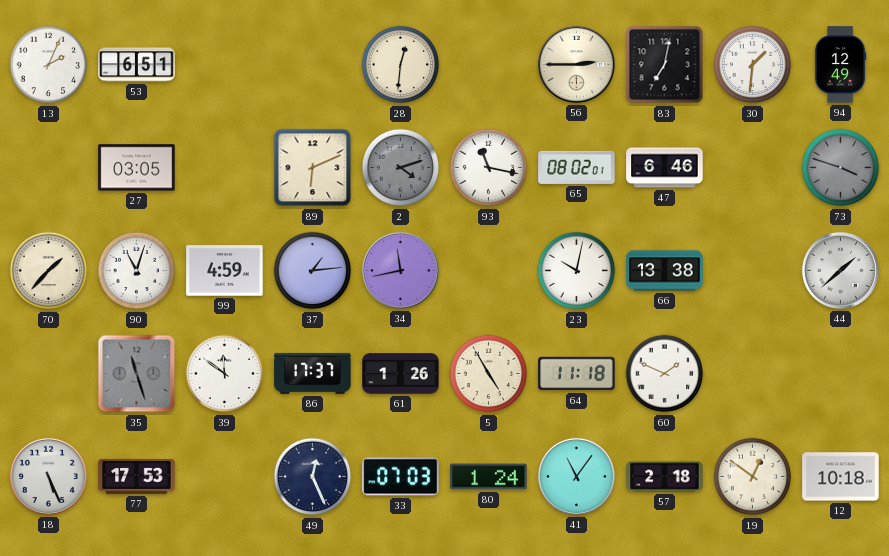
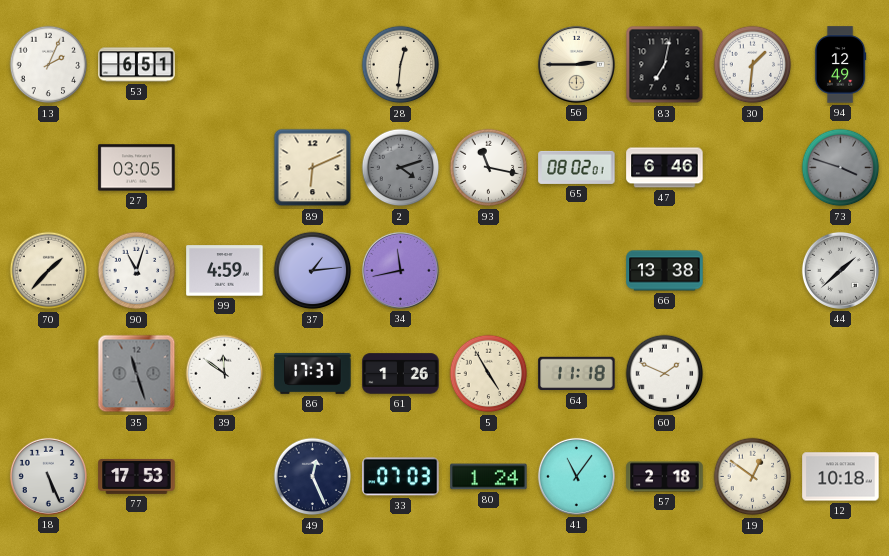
23: 10:02 -> none (577, 271)
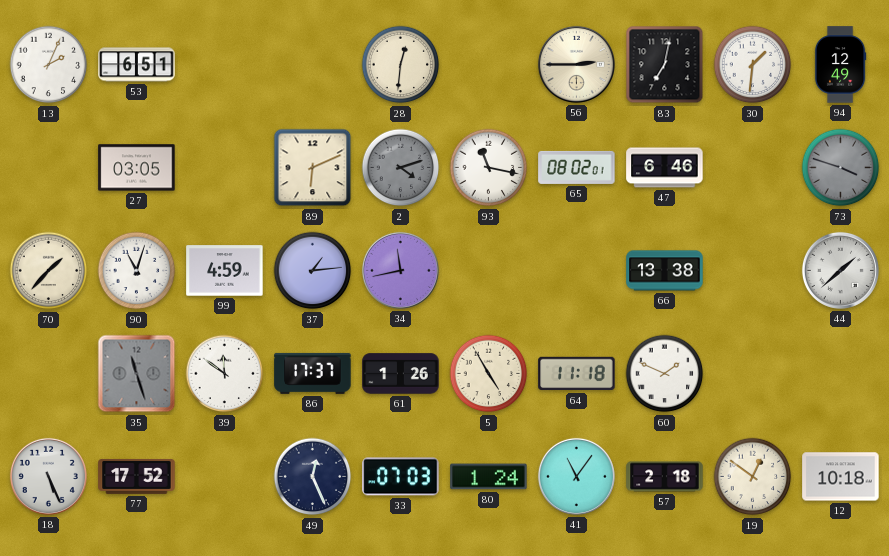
77: 17:53 -> 17:52 (137, 476)
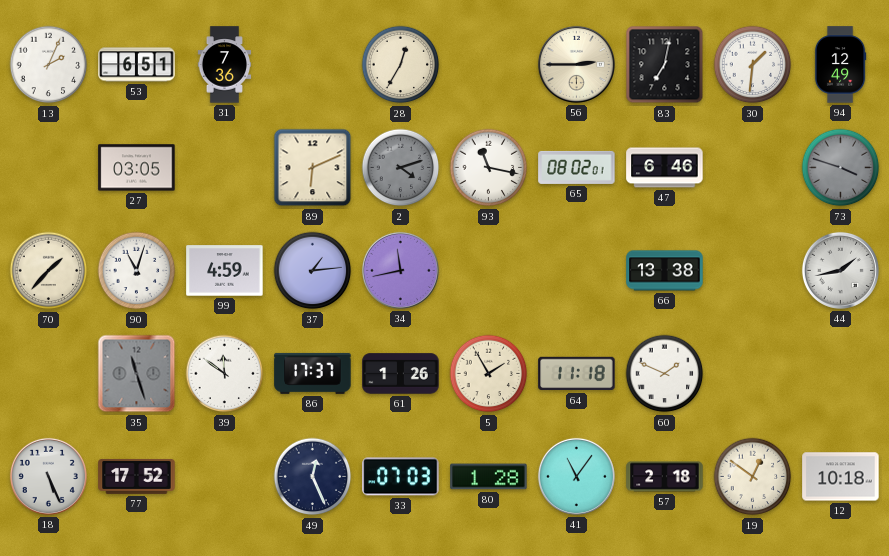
31: none -> 7:36 (225, 65)
28: 12:31 -> 12:35 (401, 65)
44: 1:38 -> 1:43 (840, 270)
5: 4:55 -> 1:55 (489, 374)
80: 1:24 -> 1:28 (489, 477)
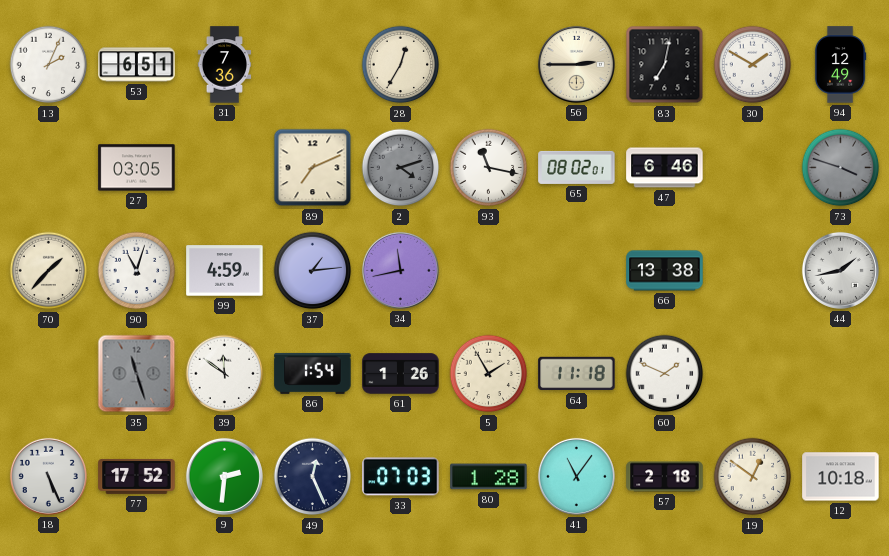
30: 1:31 -> 1:50 (753, 65)
89: 6:11 -> 7:11 (313, 168)
86: 17:37 -> 1:54 (313, 373)
9: none -> 2:31 (224, 476)
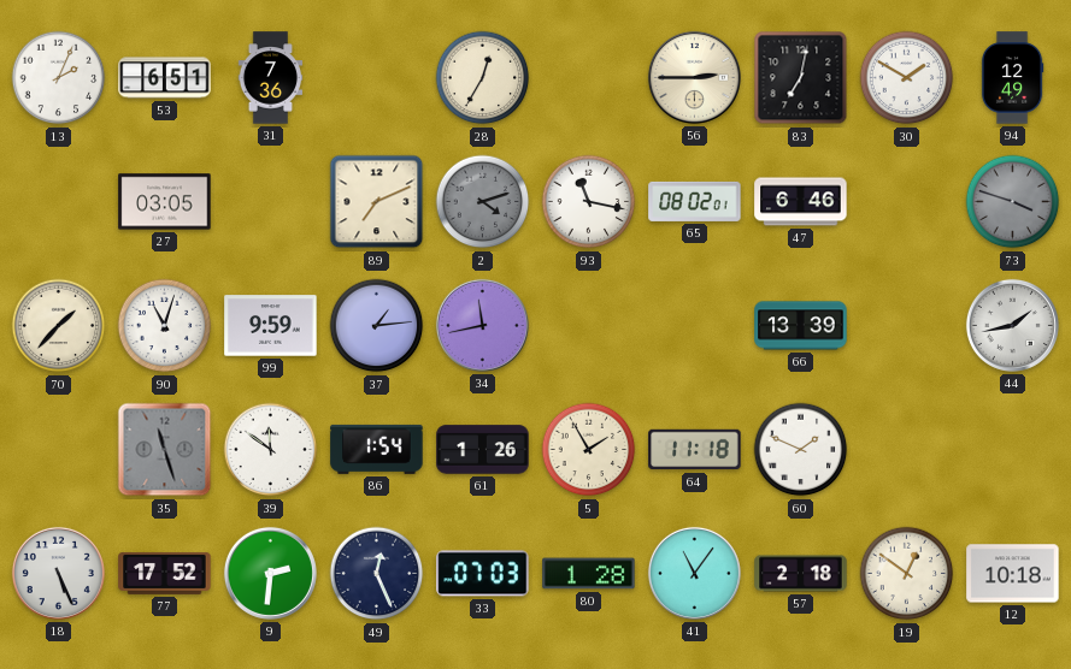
99: 4:59 -> 9:59 (271, 326)
66: 13:38 -> 13:39 (801, 326)
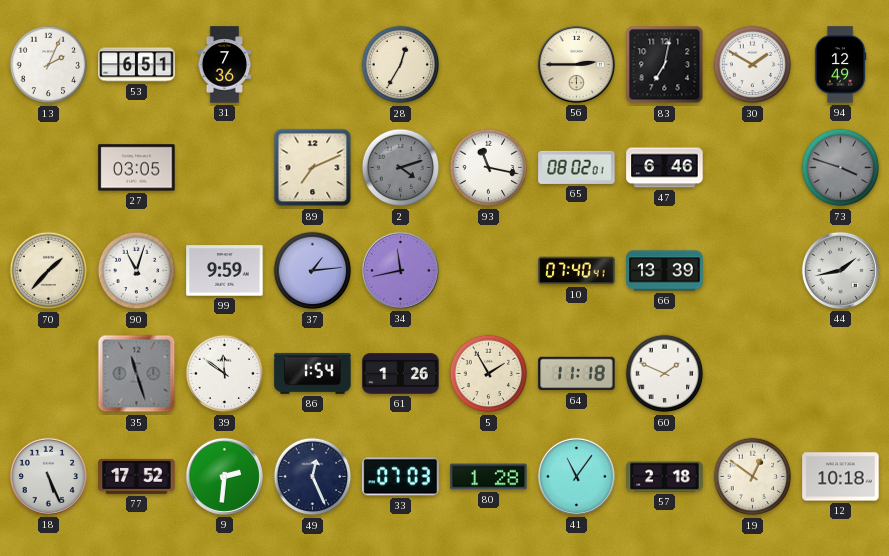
10: none -> 07:40 (577, 271)
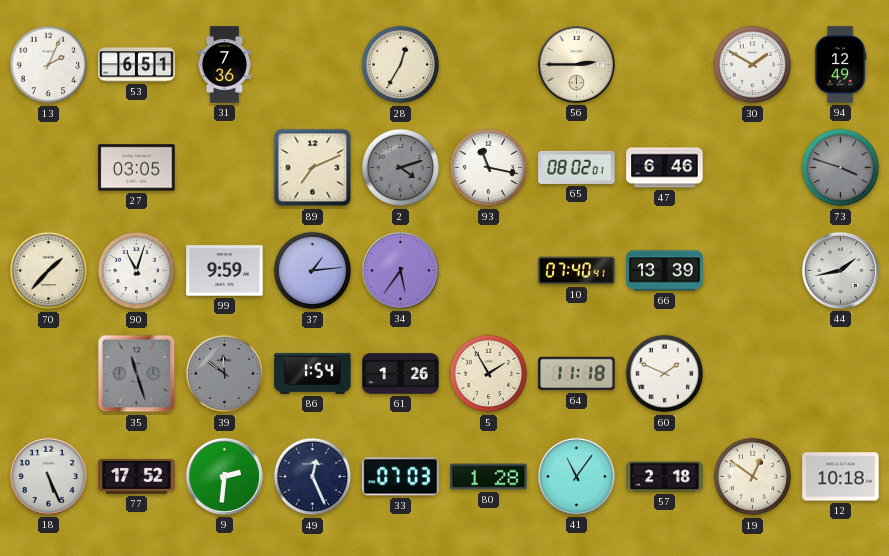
83: 7:02 -> none (665, 65)
34: 11:43 -> 5:36 (400, 270)
39 dial: white -> grey (225, 374)
